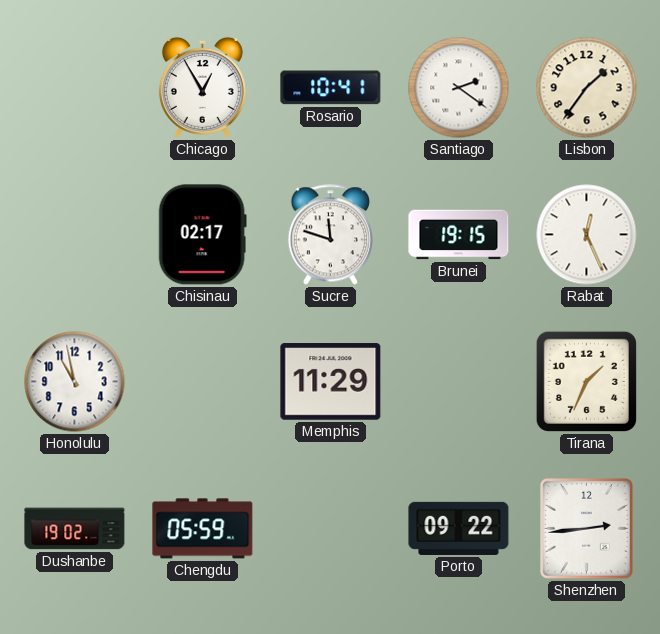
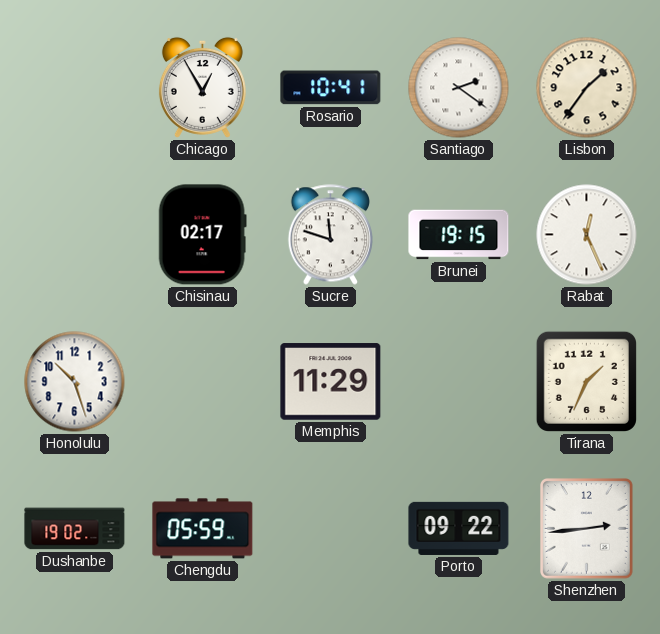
Honolulu: 10:58 -> 10:27 (75, 382)
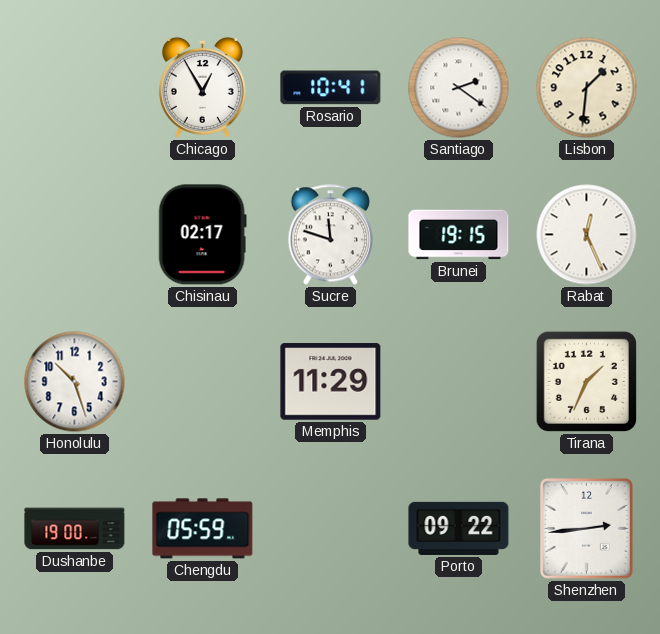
Lisbon: 1:36 -> 1:31 (587, 88)
Dushanbe: 19:02 -> 19:00 (75, 529)
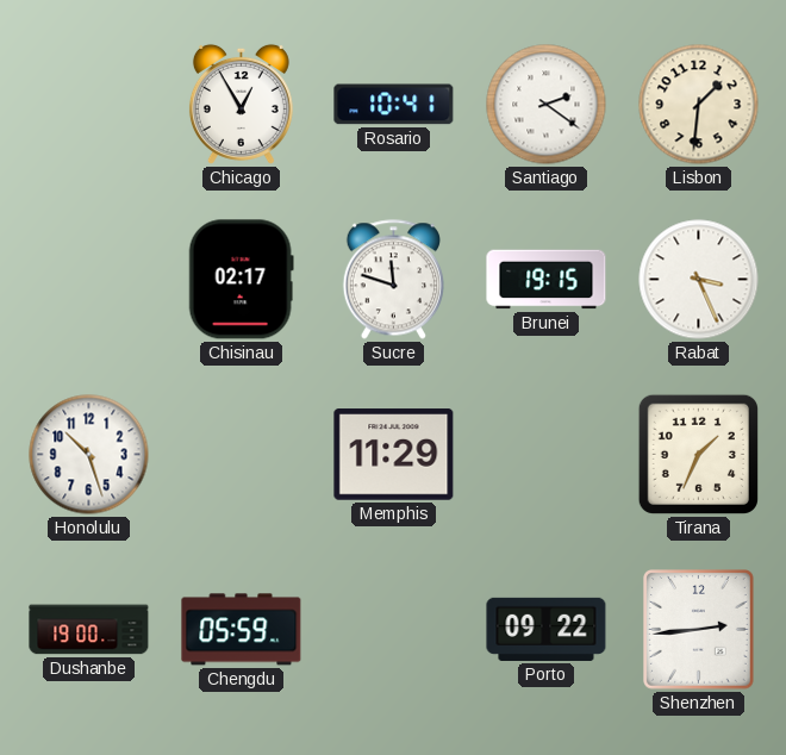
Rabat: 12:26 -> 3:26 (699, 280)
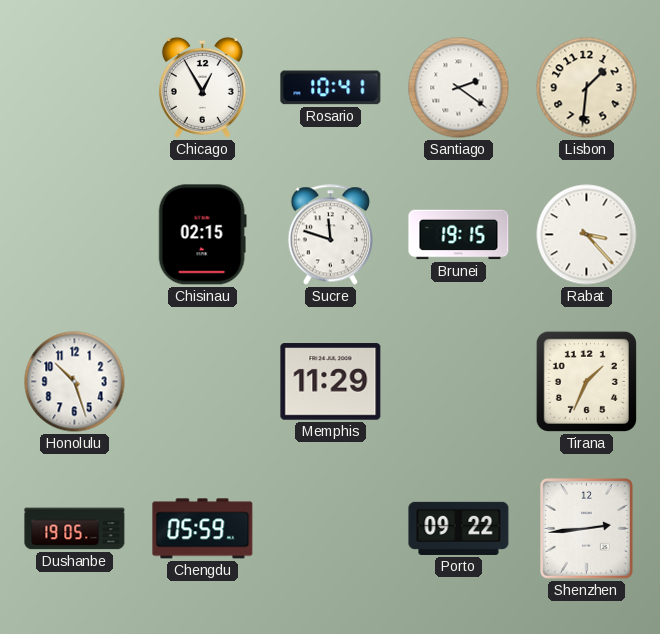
Chisinau: 02:17 -> 02:15 (202, 235)
Rabat: 3:26 -> 3:23 (587, 235)
Dushanbe: 19:00 -> 19:05 (75, 529)
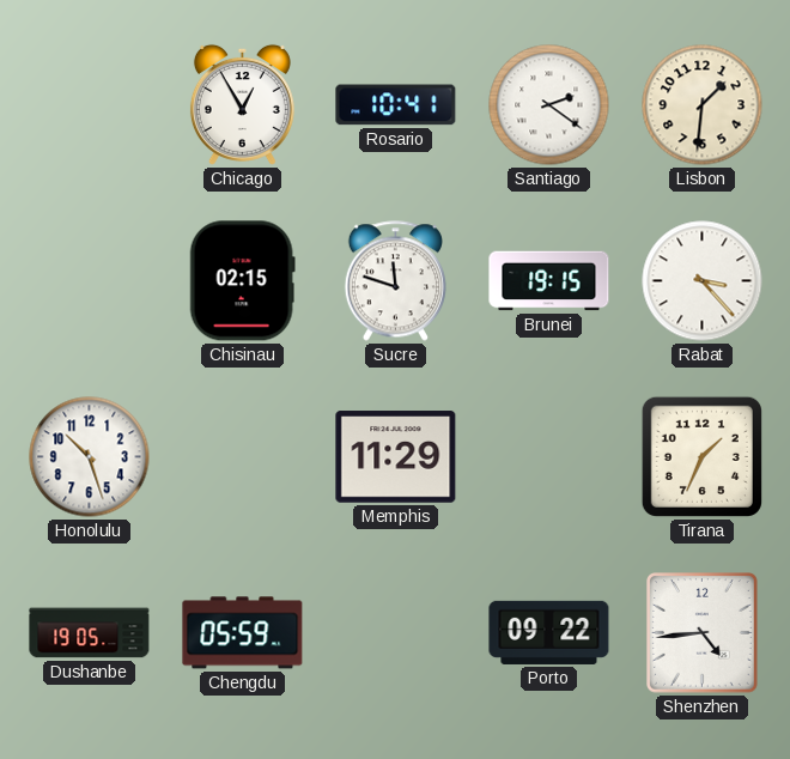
Shenzhen: 2:44 -> 4:44 (703, 633)
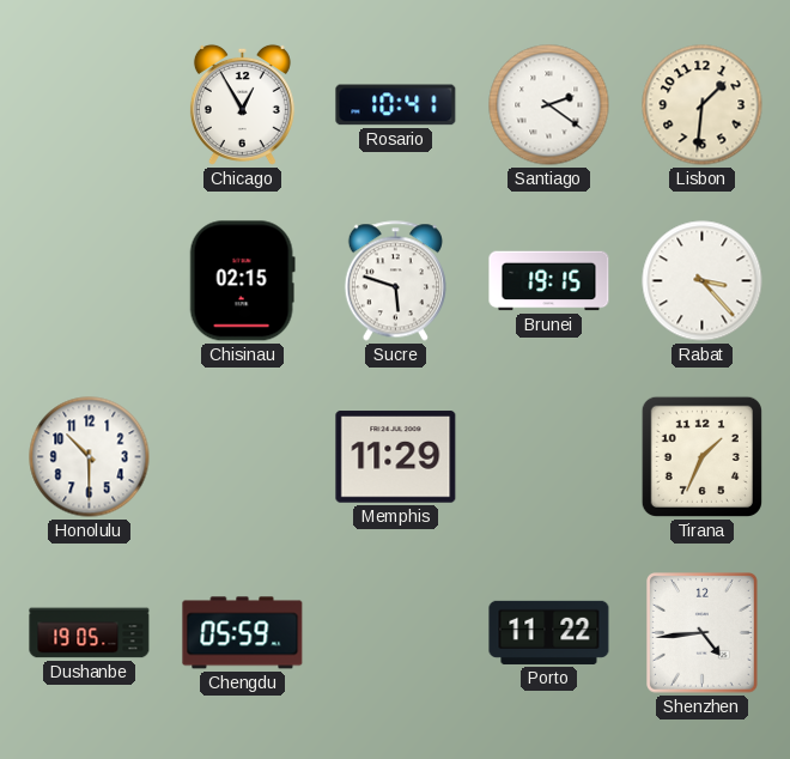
Sucre: 11:48 -> 5:48 (395, 281)
Honolulu: 10:27 -> 10:30 (90, 457)
Porto: 09:22 -> 11:22 (549, 632)
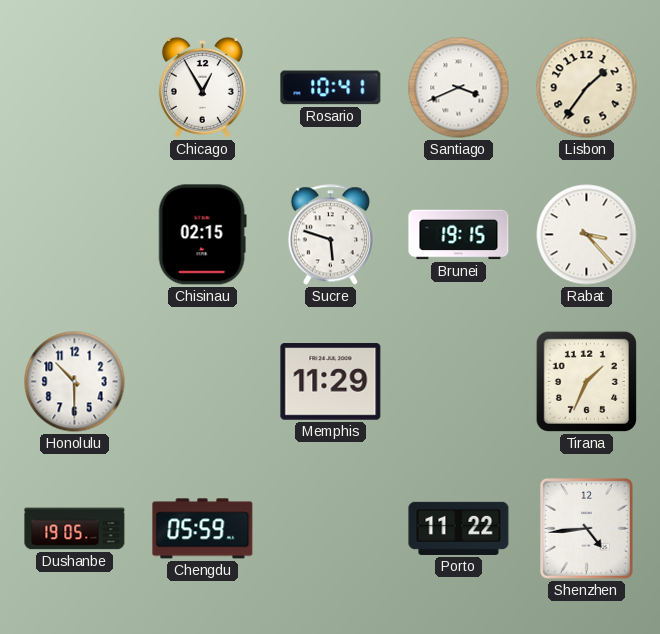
Santiago: 2:21 -> 3:41 (459, 88)
Lisbon: 1:31 -> 1:36 (587, 88)
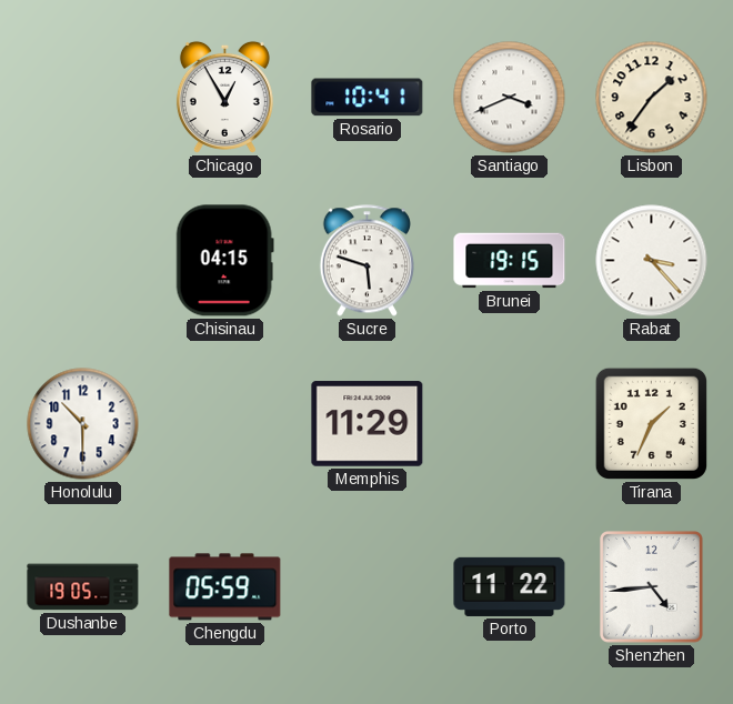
Chisinau: 02:15 -> 04:15 (224, 261)
